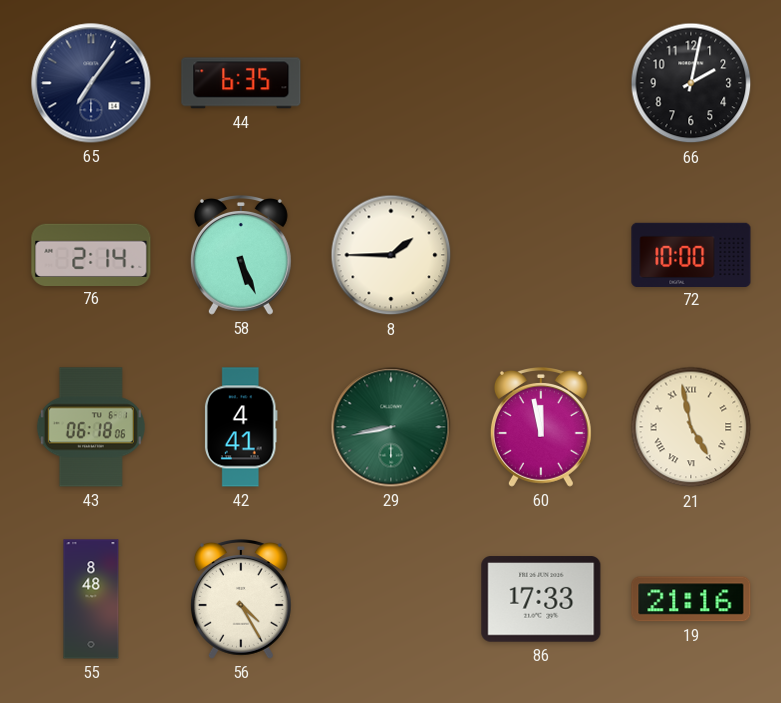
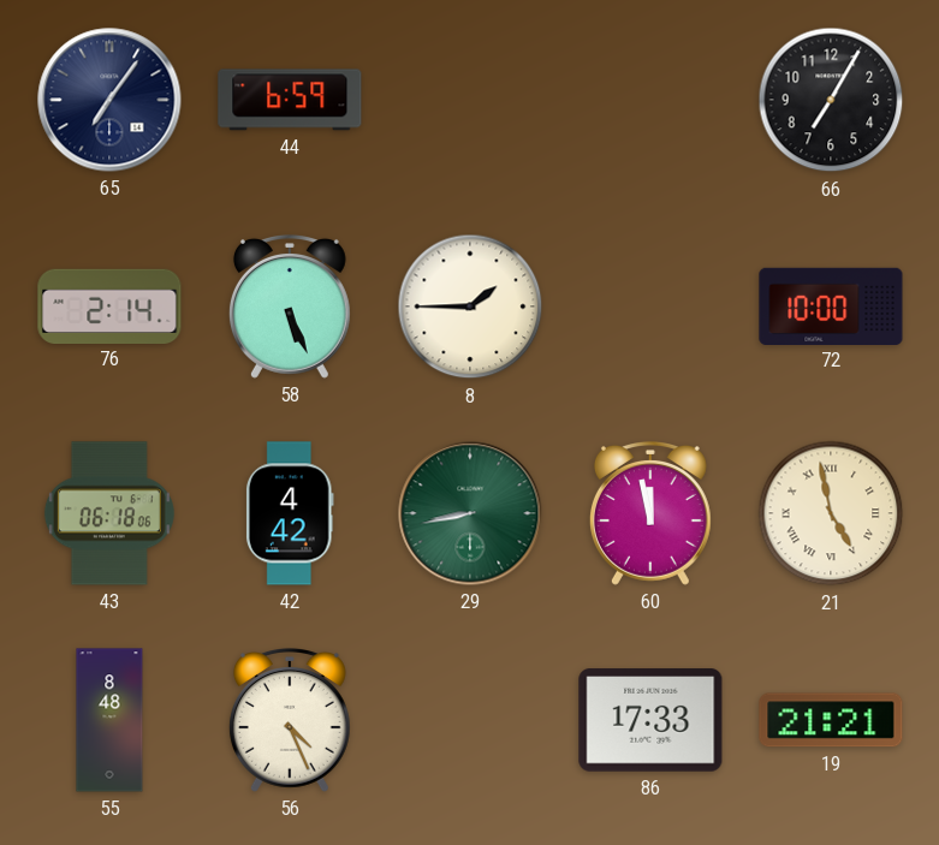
44: 6:35 -> 6:59 (290, 100)
66: 2:02 -> 7:05 (831, 100)
42: 4:41 -> 4:42 (290, 513)
56: 4:25 -> 4:26 (290, 721)
19: 21:16 -> 21:21 (831, 720)
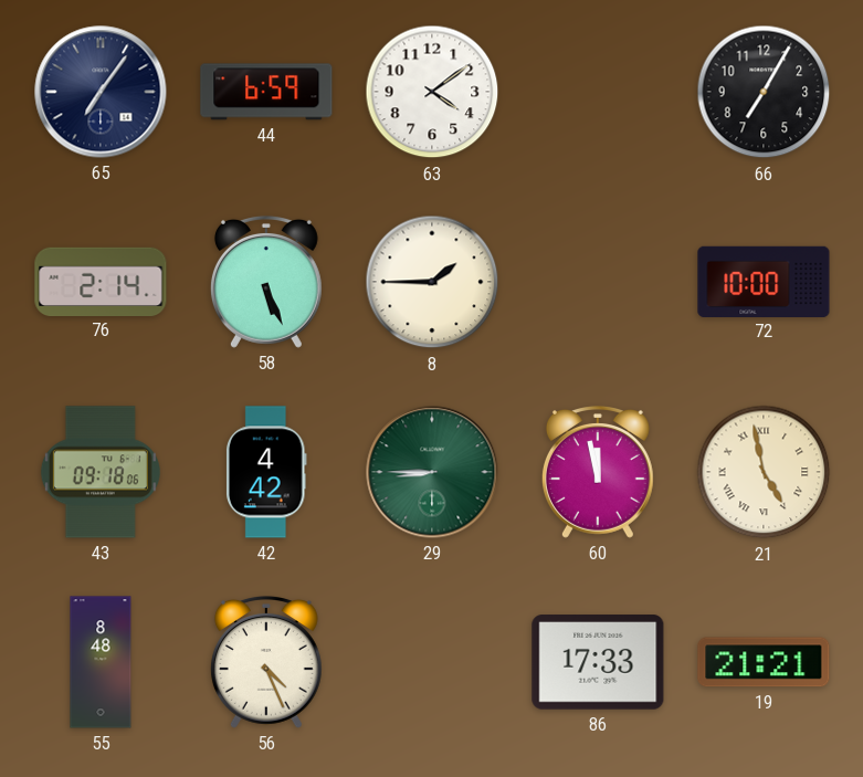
63: none -> 4:09 (432, 92)
43: 06:18 -> 09:18 (101, 472)
29: 8:43 -> 8:45 (432, 472)
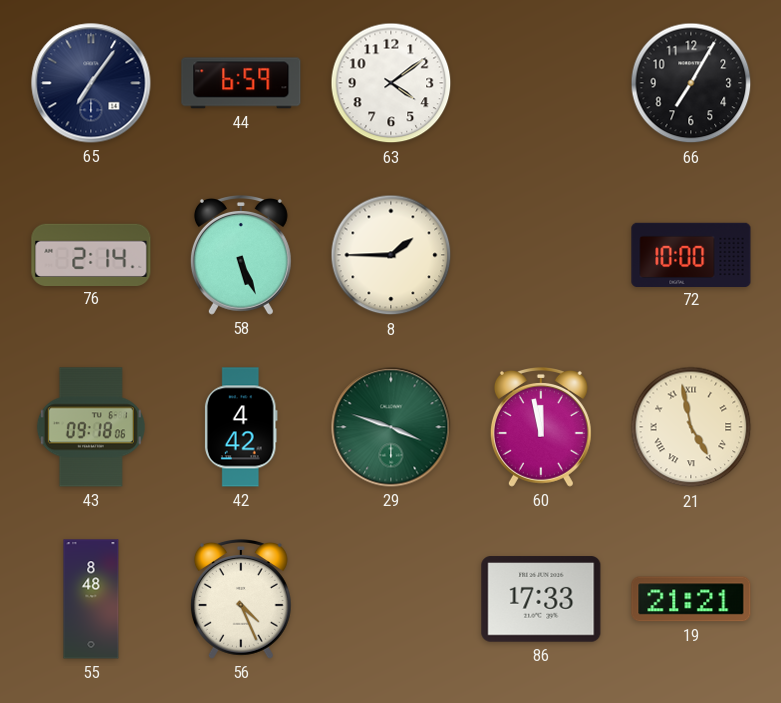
29: 8:45 -> 3:48 (391, 427)
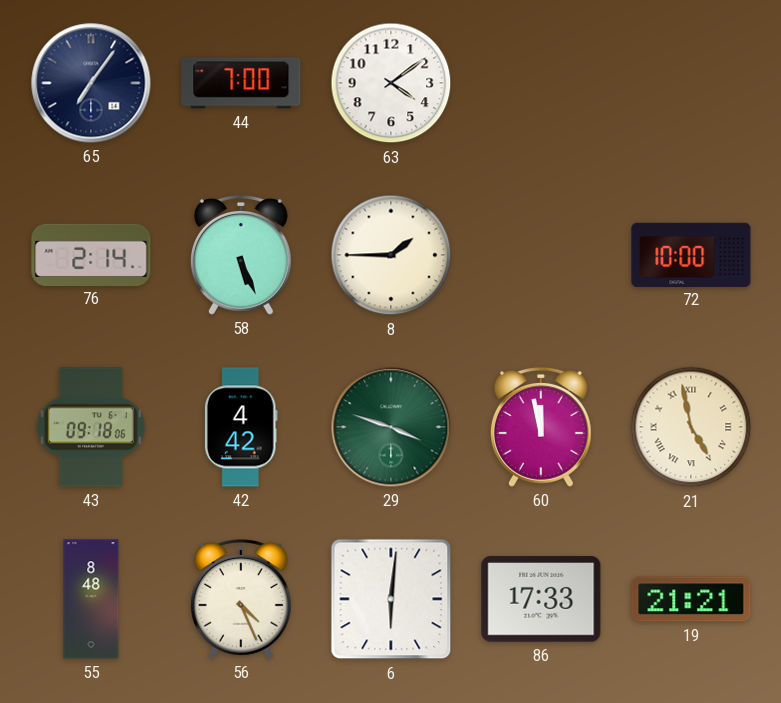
44: 6:59 -> 7:00 (241, 83)
66: 7:05 -> none (691, 83)
6: none -> 6:01 (391, 599)
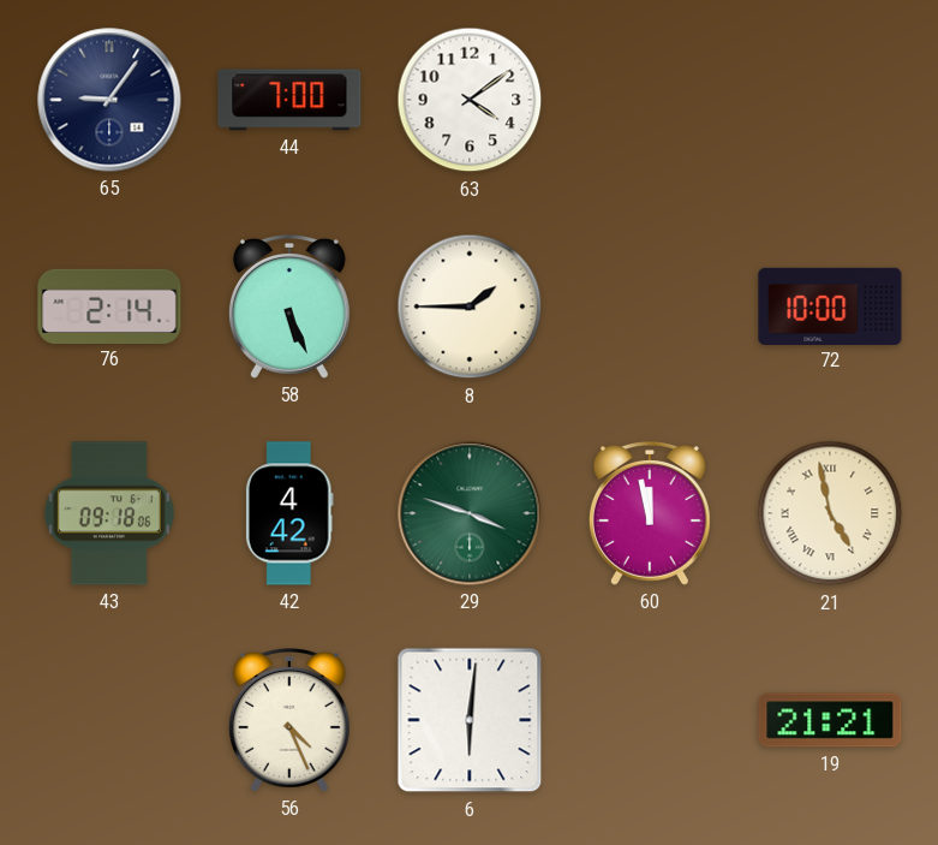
65: 7:06 -> 9:06 (109, 100)
55: 8:48 -> none (91, 599)
86: 17:33 -> none (541, 599)
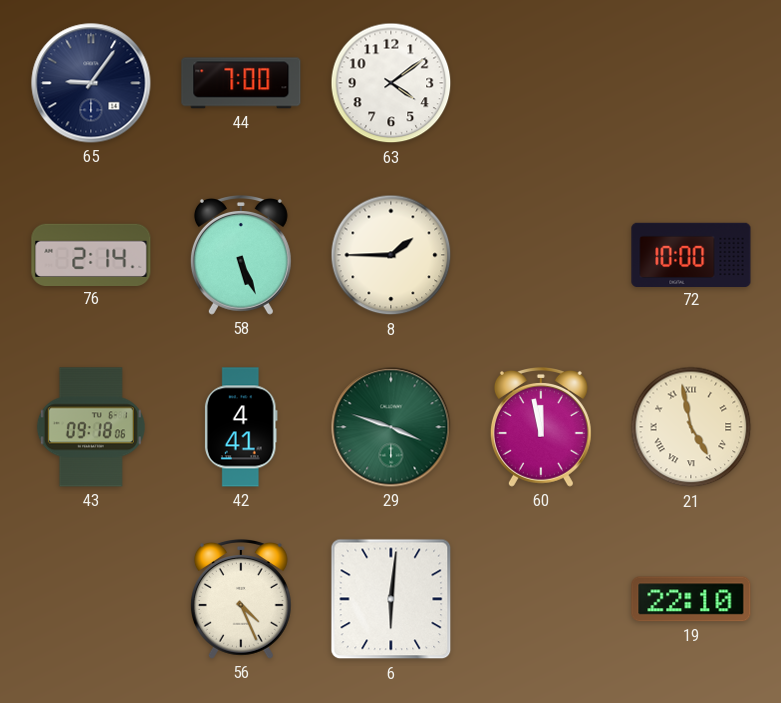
42: 4:42 -> 4:41 (241, 427)
19: 21:21 -> 22:10 (691, 599)
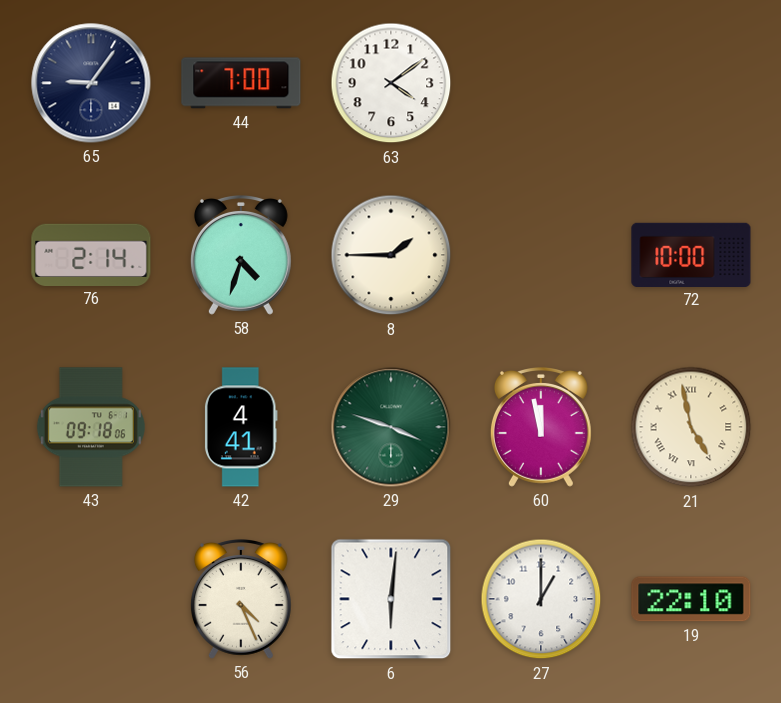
58: 5:26 -> 4:33 (241, 256)
27: none -> 1:00 (541, 599)
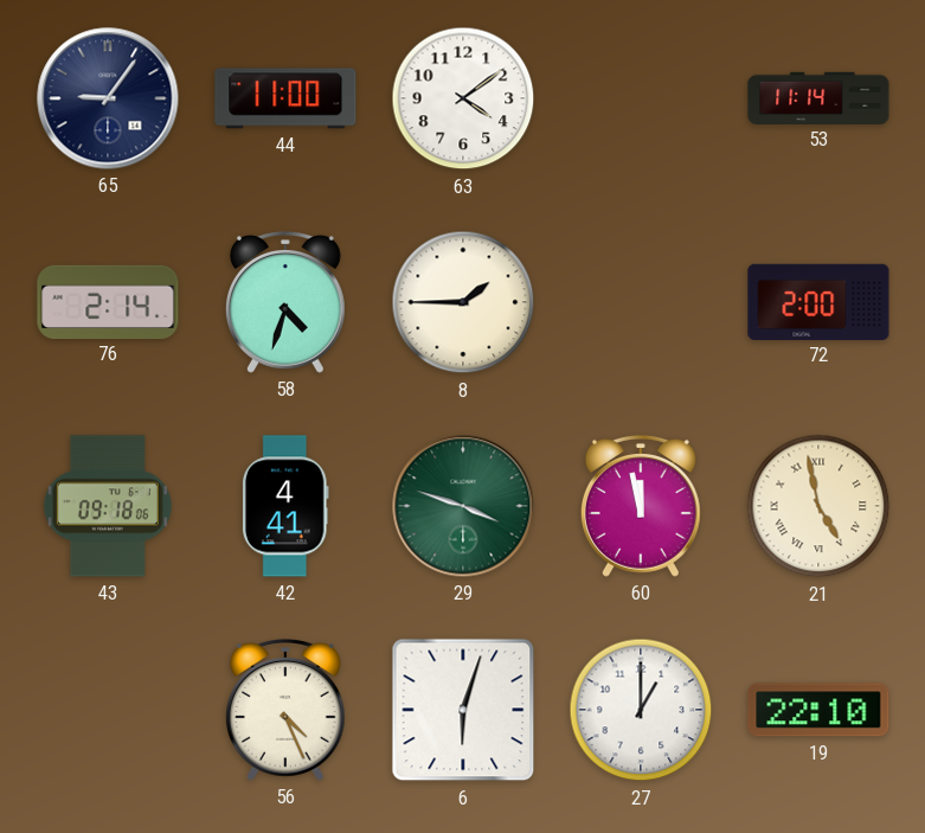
44: 7:00 -> 11:00 (285, 98)
53: none -> 11:14 (818, 97)
72: 10:00 -> 2:00 (818, 301)
6: 6:01 -> 6:03 (463, 710)
